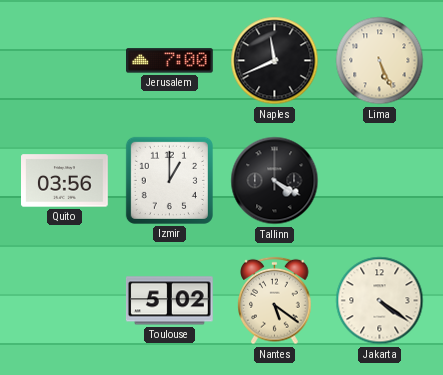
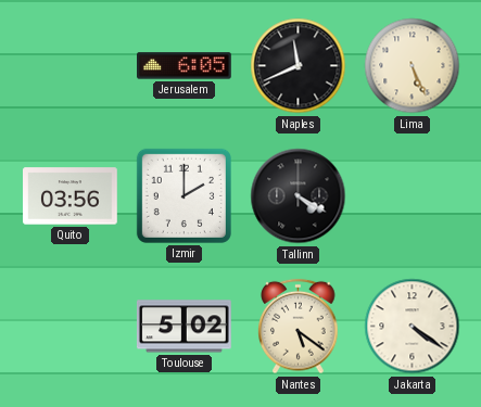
Jerusalem: 7:00 -> 6:05 (185, 66)
Izmir: 1:00 -> 2:00 (183, 195)
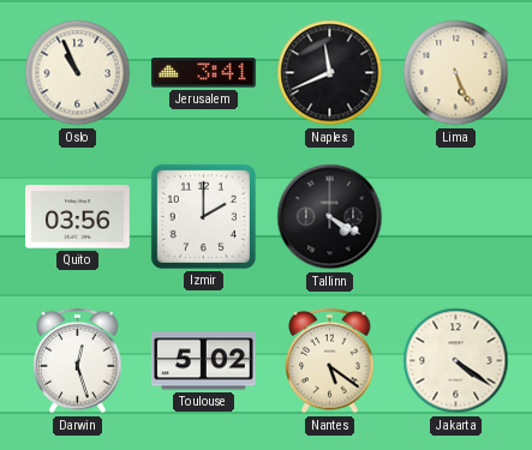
Oslo: none -> 10:56 (78, 73)
Jerusalem: 6:05 -> 3:41 (204, 73)
Darwin: none -> 12:27 (78, 361)
